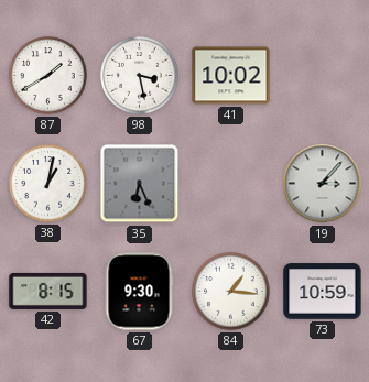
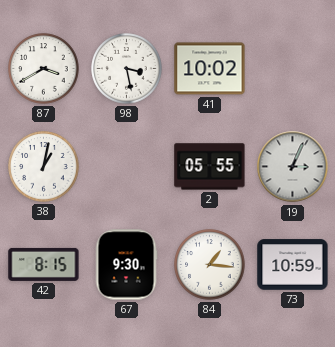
87: 1:40 -> 3:40 (44, 69)
35: 6:26 -> none (140, 184)
2: none -> 05:55 (210, 167)
19: 3:07 -> 3:04 (293, 167)
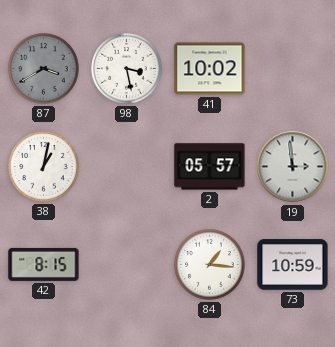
87 dial: white -> grey (44, 69)
2: 05:55 -> 05:57 (210, 167)
19: 3:04 -> 2:59 (293, 167)
67: 9:30 -> none (126, 265)
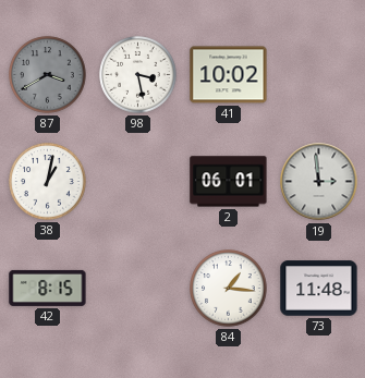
2: 05:57 -> 06:01 (229, 182)
73: 10:59 -> 11:48 (319, 289)
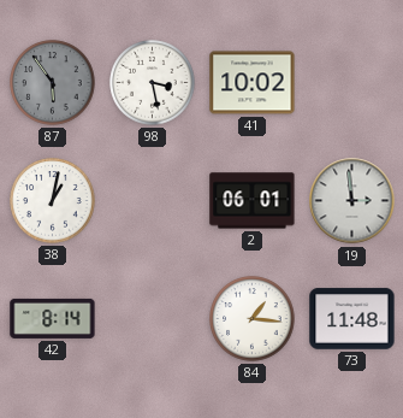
87: 3:40 -> 5:54 (53, 83)
42: 8:15 -> 8:14 (53, 318)
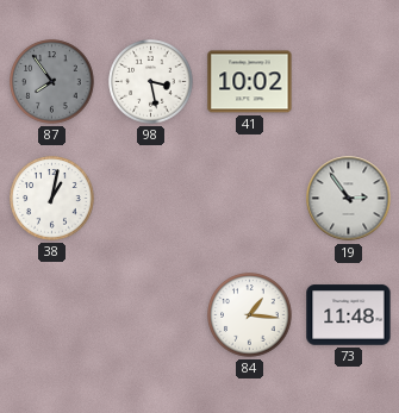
87: 5:54 -> 7:54 (52, 82)
2: 06:01 -> none (253, 201)
19: 2:59 -> 2:54 (349, 199)
42: 8:14 -> none (53, 318)
